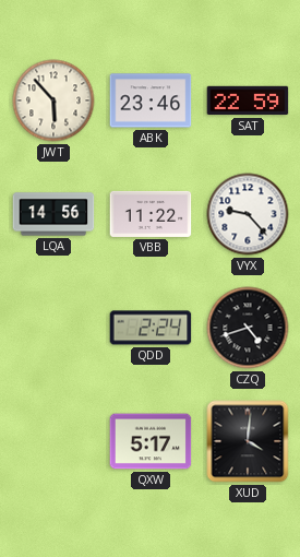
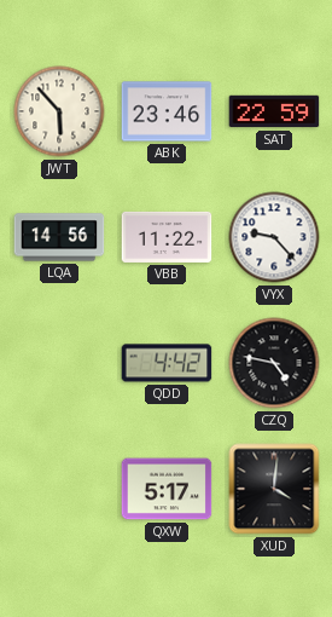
QDD: 2:24 -> 4:42 (167, 363)
CZQ: 4:42 -> 4:47 (274, 363)
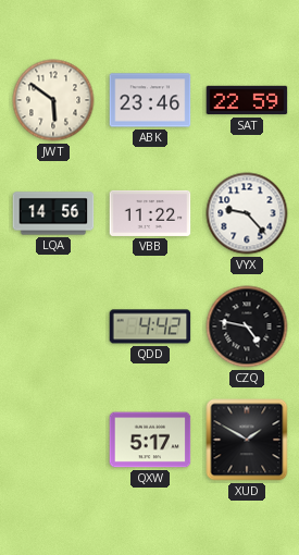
JWT: 5:53 -> 5:51 (53, 100)
XUD: 4:01 -> 1:50 (247, 440)
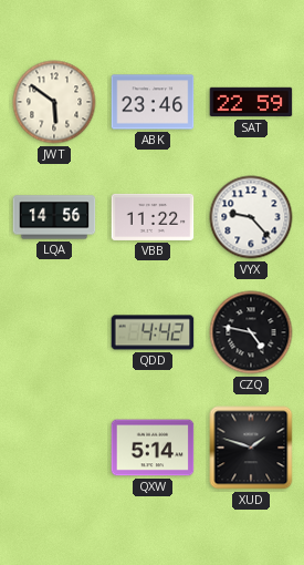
QXW: 5:17 -> 5:14 (153, 448)
XUD: 1:50 -> 1:48 (251, 448)
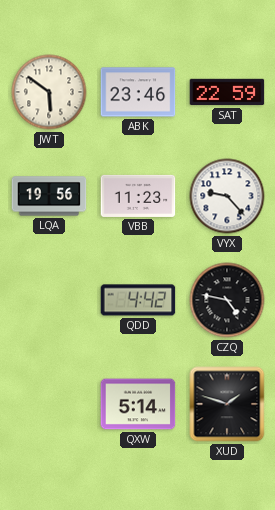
LQA: 14:56 -> 19:56 (49, 196)
VBB: 11:22 -> 11:23 (138, 196)
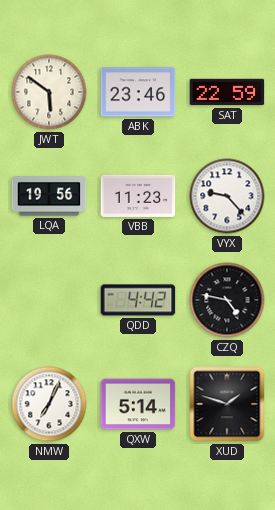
NMW: none -> 7:04 (49, 404)
